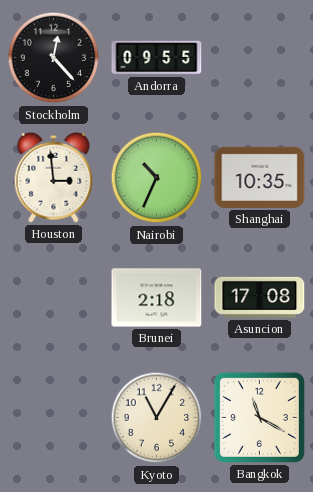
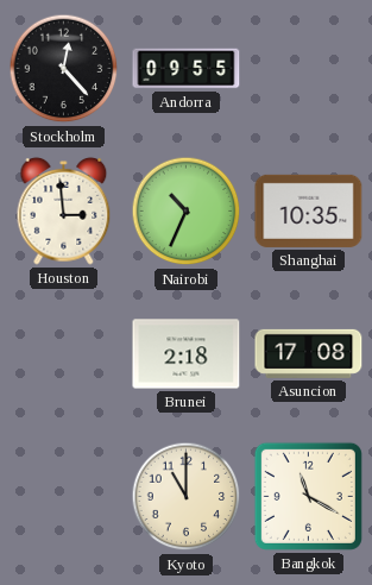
Kyoto: 11:05 -> 11:00 (187, 497)
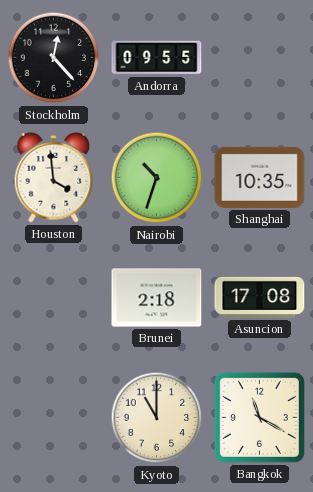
Houston: 2:59 -> 3:59 (54, 178)
Nairobi: 10:34 -> 10:33 (157, 178)
